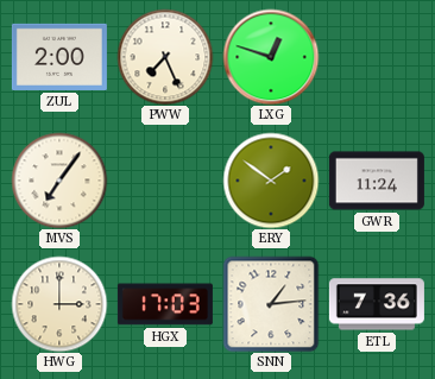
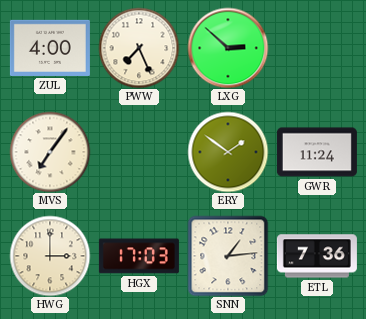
ZUL: 2:00 -> 4:00 (50, 48)
LXG: 12:48 -> 2:52 (228, 48)
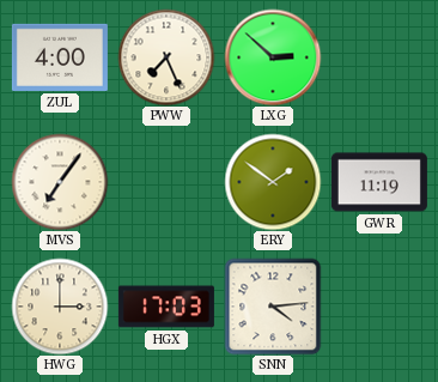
GWR: 11:24 -> 11:19 (379, 182)
SNN: 1:14 -> 4:14 (273, 307)
ETL: 7:36 -> none (317, 256)
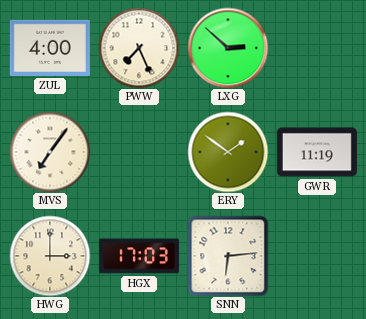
SNN: 4:14 -> 6:14 (228, 256)
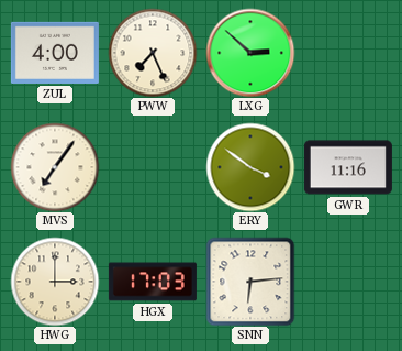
ERY: 1:51 -> 3:51 (250, 167)
GWR: 11:19 -> 11:16 (348, 167)
